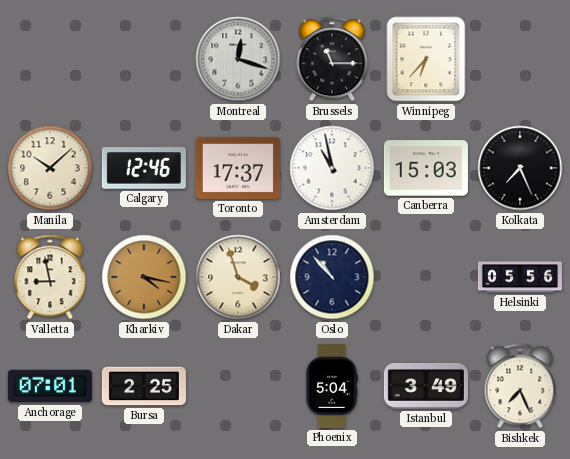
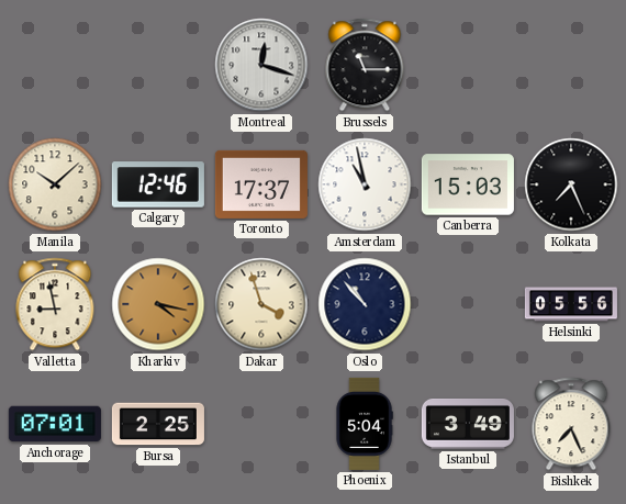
Winnipeg: 6:37 -> none (426, 59)
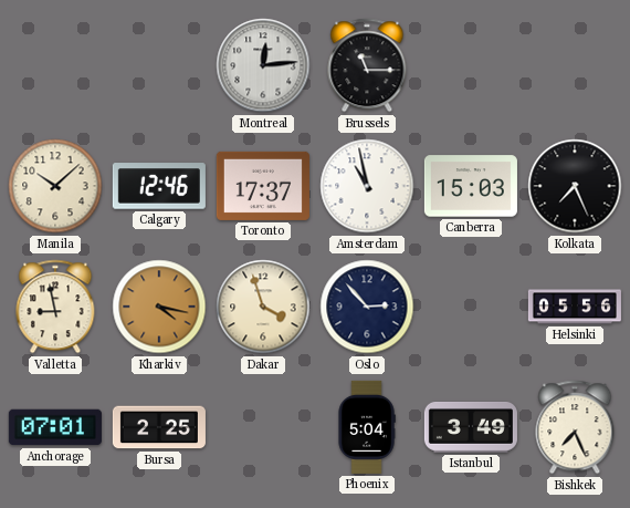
Montreal: 12:18 -> 12:14 (263, 65)
Oslo: 10:53 -> 2:53 (367, 307)
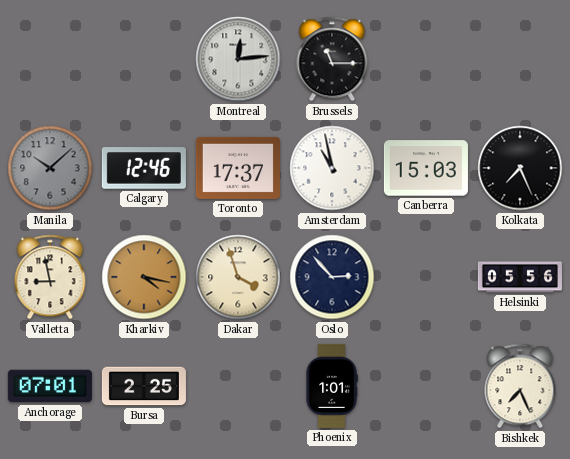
Manila dial: cream -> grey (50, 168)
Phoenix: 5:04 -> 1:01 (332, 386)
Istanbul: 3:49 -> none (471, 428)
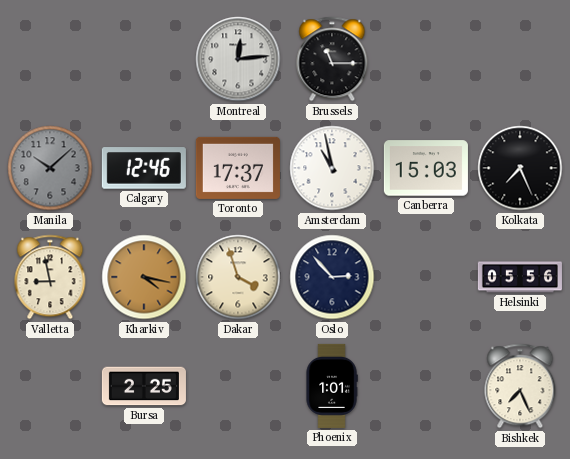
Anchorage: 07:01 -> none (50, 386)
